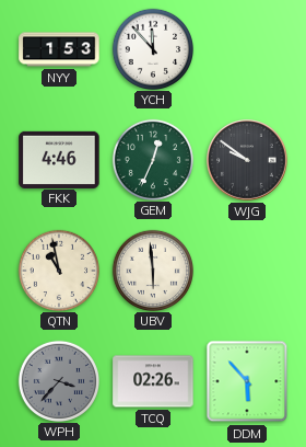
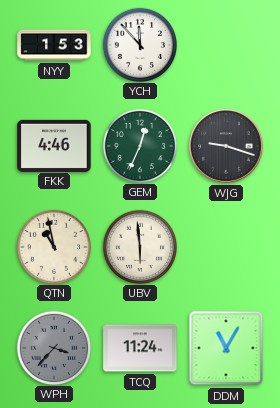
WJG: 9:51 -> 9:18 (226, 146)
TCQ: 02:26 -> 11:24 (140, 348)
DDM: 5:53 -> 11:05 (226, 348)
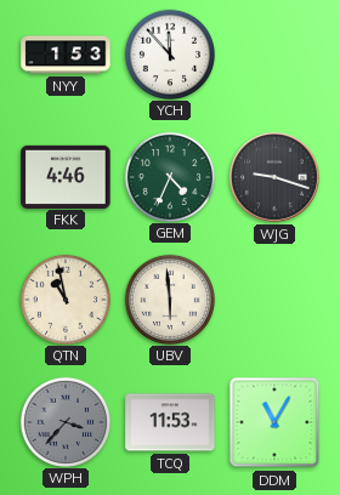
GEM: 12:34 -> 4:34 (169, 176)
TCQ: 11:24 -> 11:53 (170, 422)
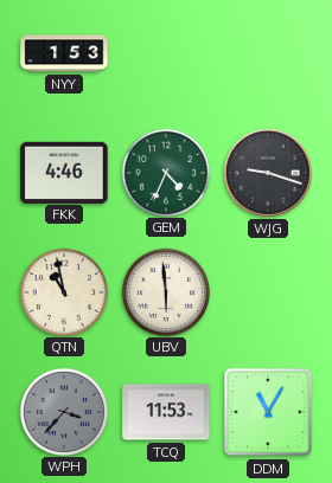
YCH: 11:53 -> none (169, 53)
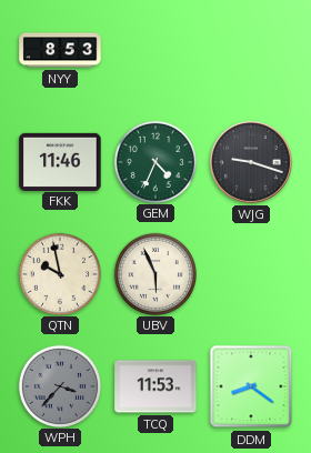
NYY: 1:53 -> 8:53 (60, 50)
FKK: 4:46 -> 11:46 (60, 161)
QTN: 10:58 -> 9:58 (59, 273)
UBV: 5:59 -> 5:56 (154, 273)
DDM: 11:05 -> 8:21 (251, 386)
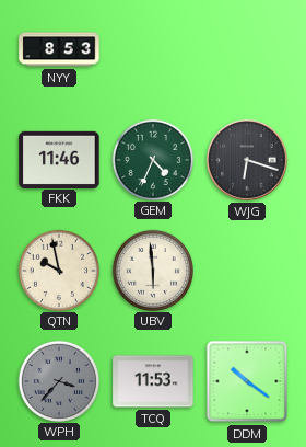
WJG: 9:18 -> 6:18 (247, 160)
UBV: 5:56 -> 5:59 (152, 270)
DDM: 8:21 -> 10:21 (247, 381)
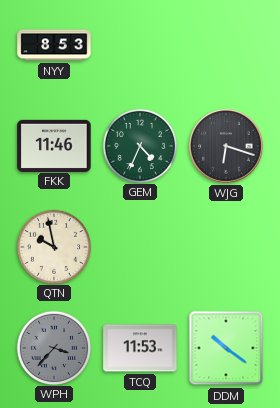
UBV: 5:59 -> none (152, 270)
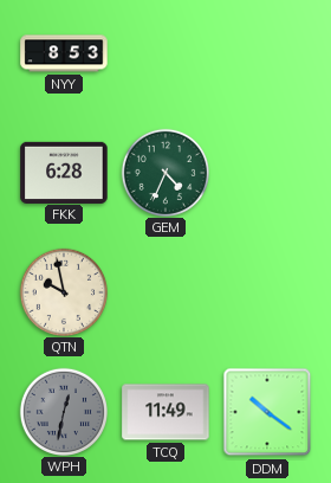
FKK: 11:46 -> 6:28 (64, 172)
WJG: 6:18 -> none (226, 146)
WPH: 3:37 -> 12:32 (63, 411)
TCQ: 11:53 -> 11:49 (165, 412)
